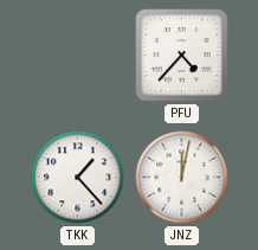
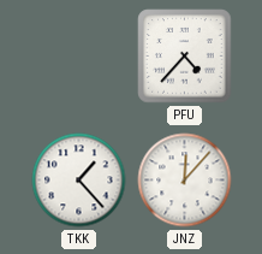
JNZ: 12:02 -> 12:07 (185, 181)
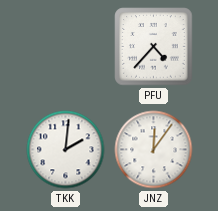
TKK: 1:23 -> 2:01 (66, 150)
JNZ: 12:07 -> 12:06 (154, 150)
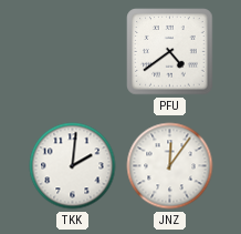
PFU: 4:37 -> 4:39 (170, 52)
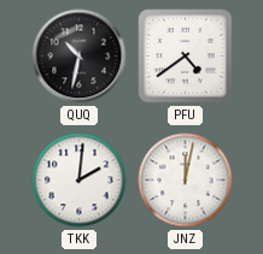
QUQ: none -> 10:32 (80, 57)
JNZ: 12:06 -> 12:02 (186, 181)
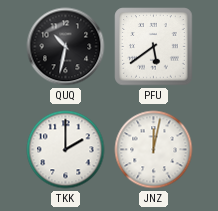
PFU: 4:39 -> 5:39 (154, 47)
TKK: 2:01 -> 2:00 (66, 150)
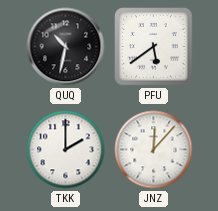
JNZ: 12:02 -> 12:07 (154, 150)
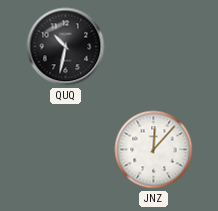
PFU: 5:39 -> none (154, 47)
TKK: 2:00 -> none (66, 150)
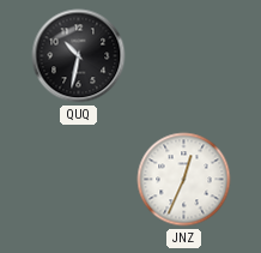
JNZ: 12:07 -> 12:34 (184, 180)
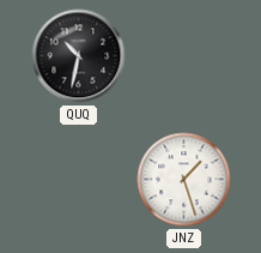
JNZ: 12:34 -> 1:27 (184, 180)
